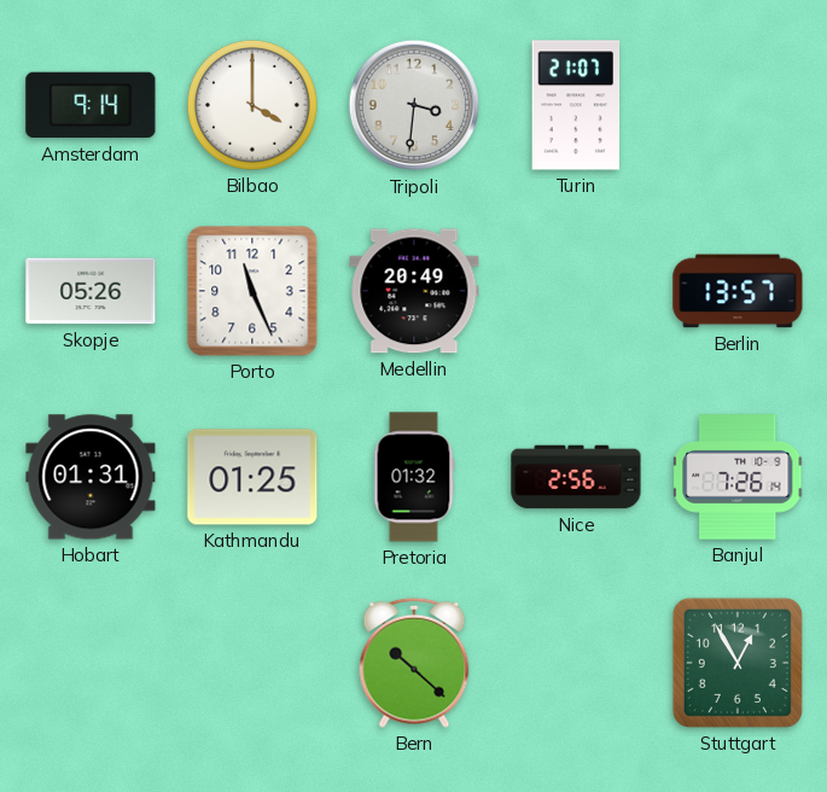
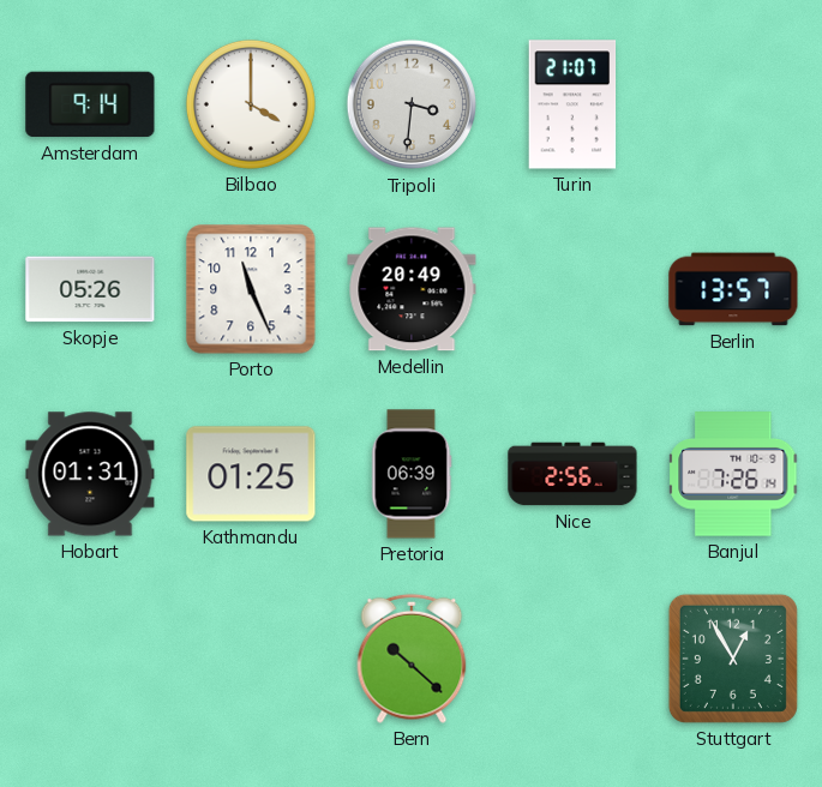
Pretoria: 01:32 -> 06:39 (412, 474)
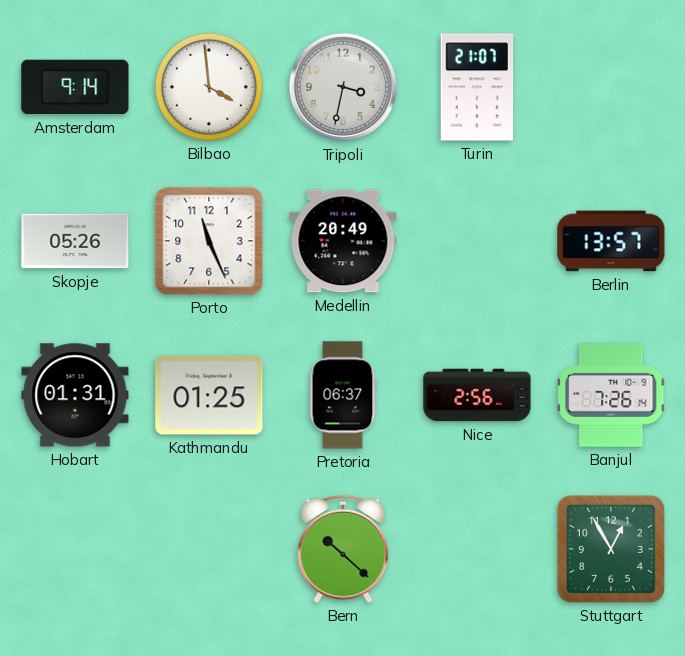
Bilbao: 4:00 -> 3:59 (209, 87)
Tripoli: 3:31 -> 3:32 (343, 87)
Pretoria: 06:39 -> 06:37 (343, 395)
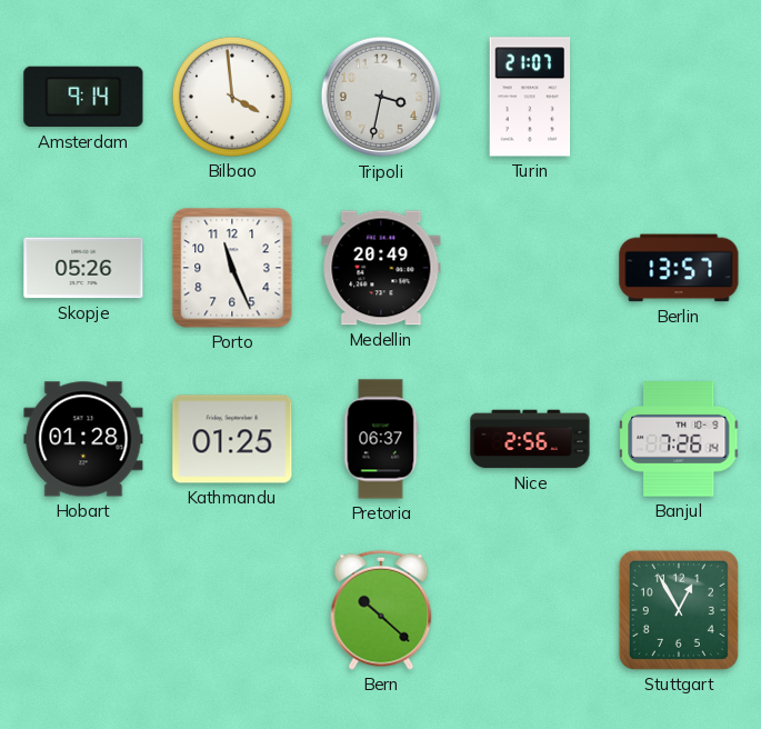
Hobart: 01:31 -> 01:28 (83, 439)
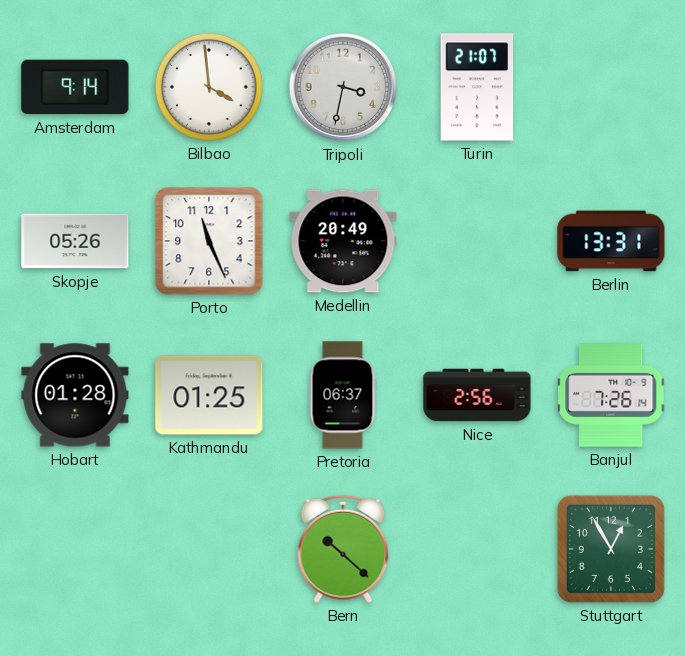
Berlin: 13:57 -> 13:31 (611, 241)
